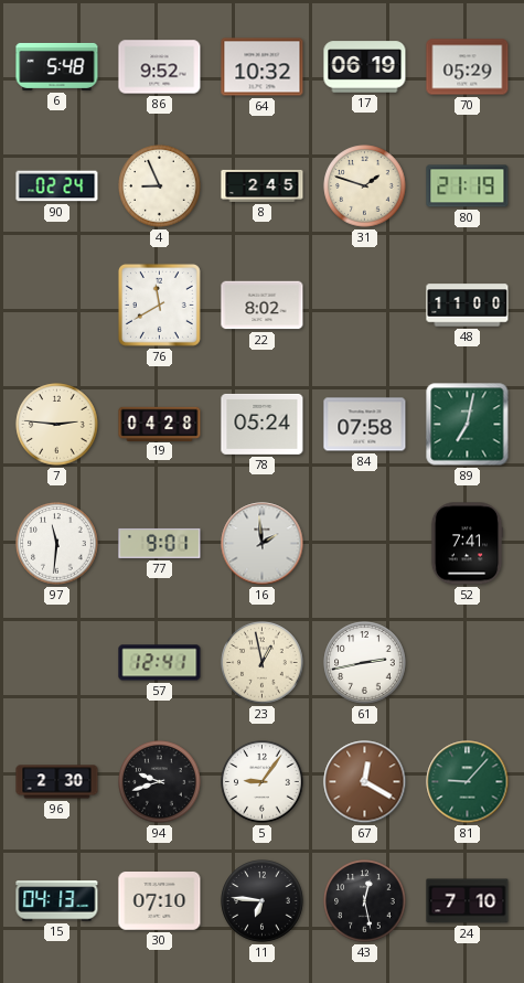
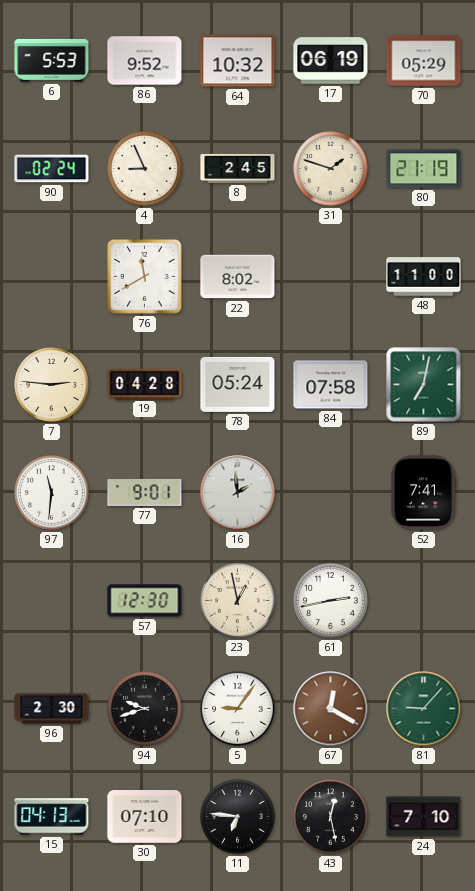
6: 5:48 -> 5:53 (52, 60)
57: 12:41 -> 12:30 (145, 601)
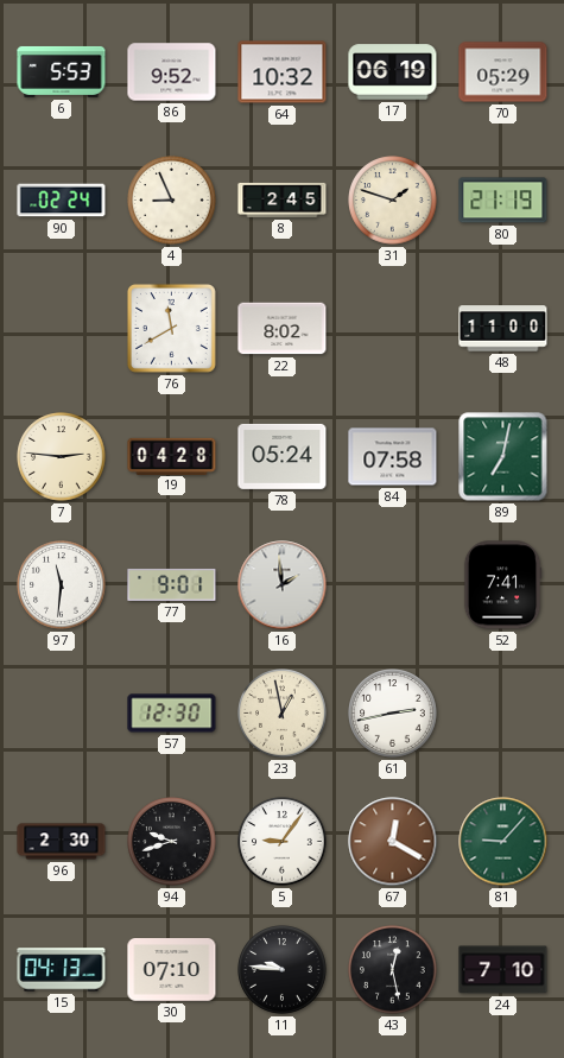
11: 6:46 -> 9:46 (283, 970)
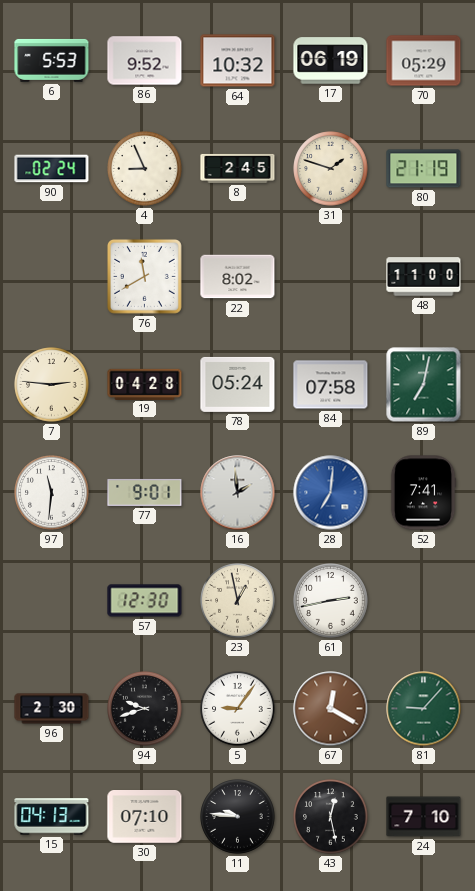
28: none -> 7:01 (331, 493)
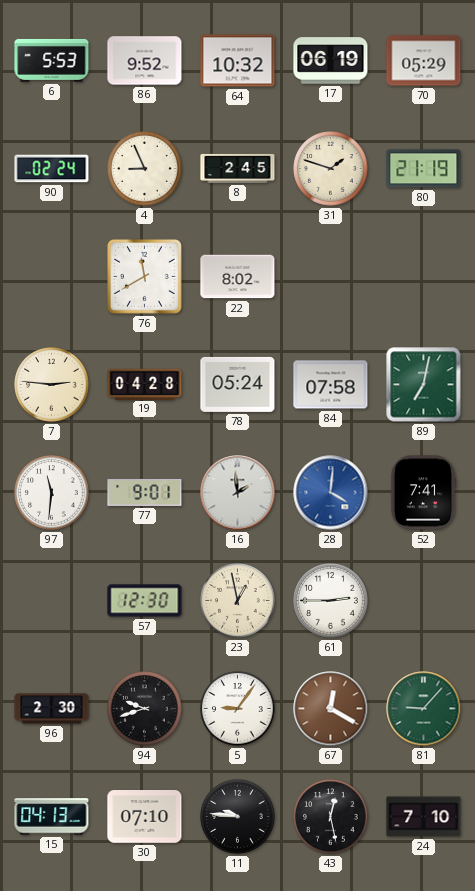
48: 11:00 -> none (424, 277)
28: 7:01 -> 4:01 (331, 493)
61: 2:43 -> 2:45 (331, 601)
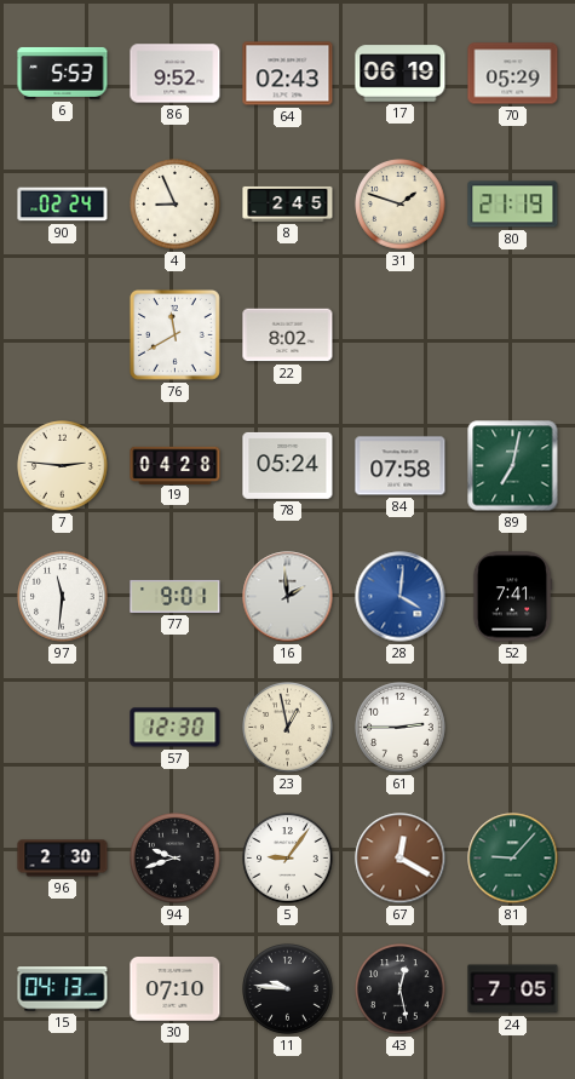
64: 10:32 -> 02:43 (288, 74)
24: 7:10 -> 7:05 (513, 989)
